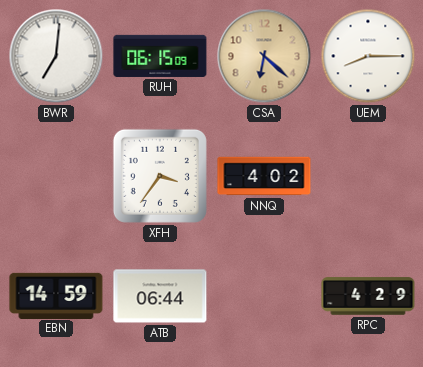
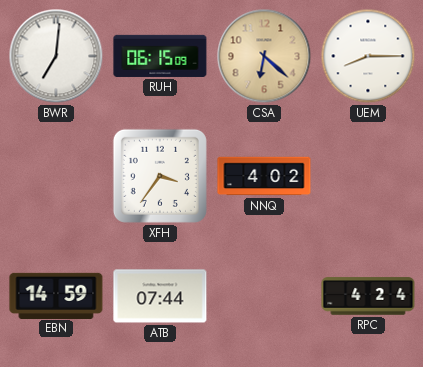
ATB: 06:44 -> 07:44 (160, 296)
RPC: 4:29 -> 4:24 (368, 296)
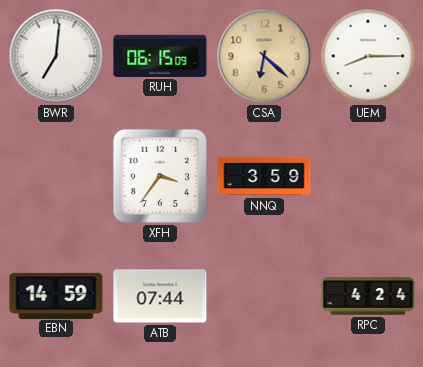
NNQ: 4:02 -> 3:59 (264, 176)
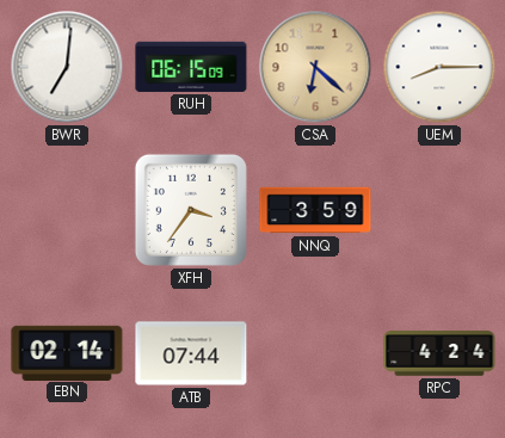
EBN: 14:59 -> 02:14 (67, 352)
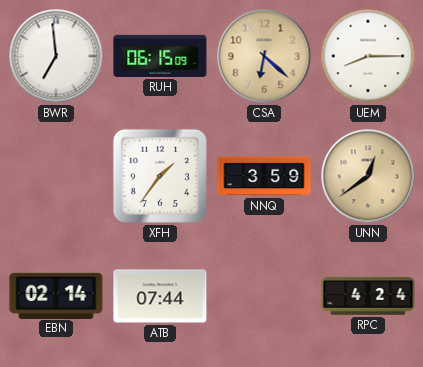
BWR: 7:01 -> 6:59 (56, 56)
XFH: 3:36 -> 1:36 (160, 176)
UNN: none -> 12:39 (368, 176)
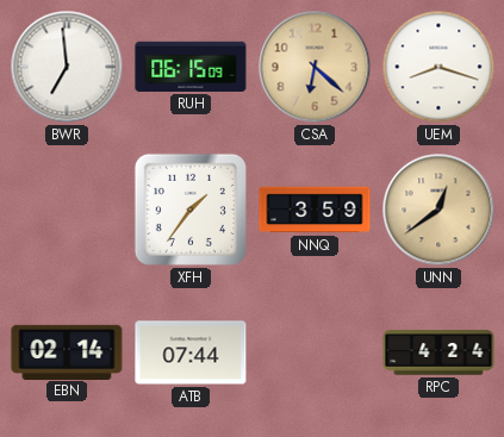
UEM: 8:15 -> 8:18 (438, 67)
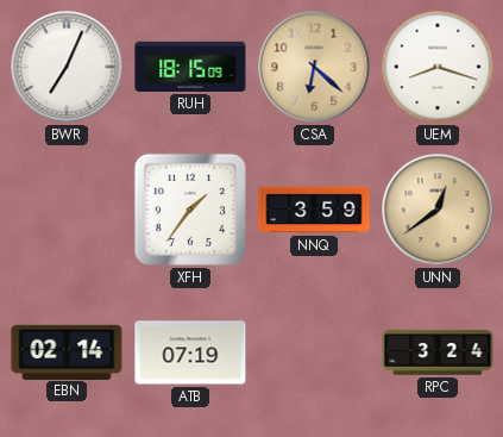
BWR: 6:59 -> 7:04 (67, 67)
RUH: 06:15 -> 18:15 (190, 67)
ATB: 07:44 -> 07:19 (190, 352)
RPC: 4:24 -> 3:24 (438, 352)
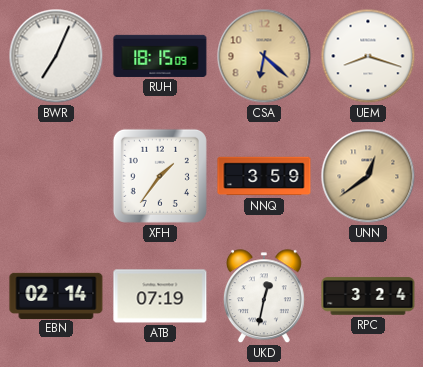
UKD: none -> 12:32 (264, 297)
